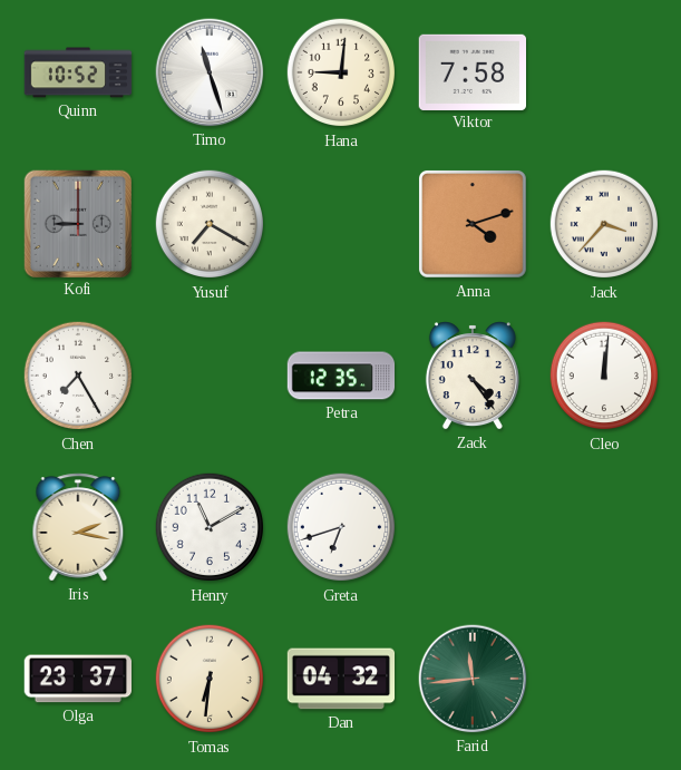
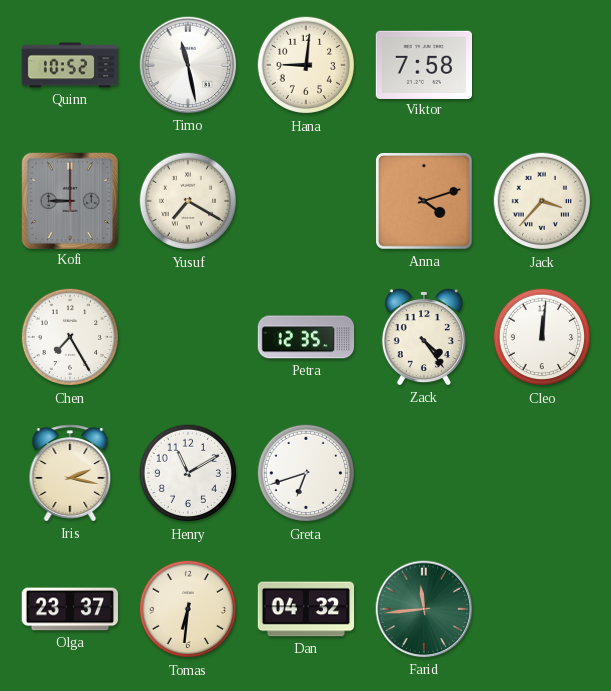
Timo: 11:27 -> 11:28 (188, 65)
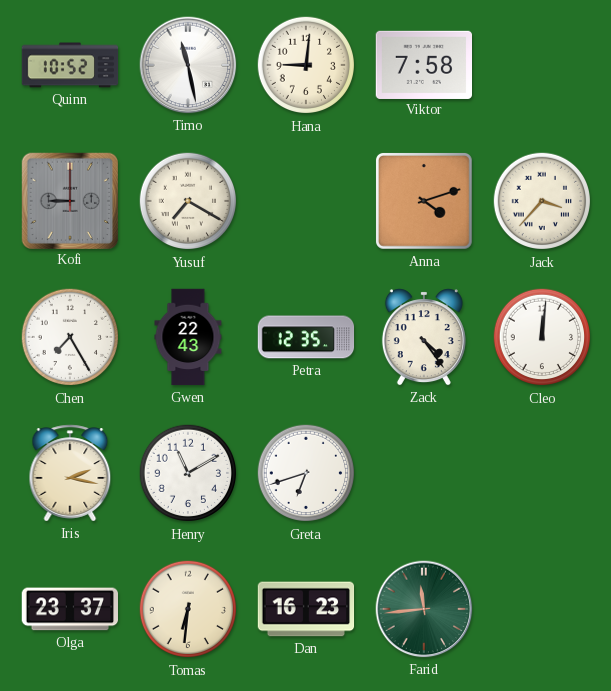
Gwen: none -> 22:43 (188, 337)
Dan: 04:32 -> 16:23 (306, 609)
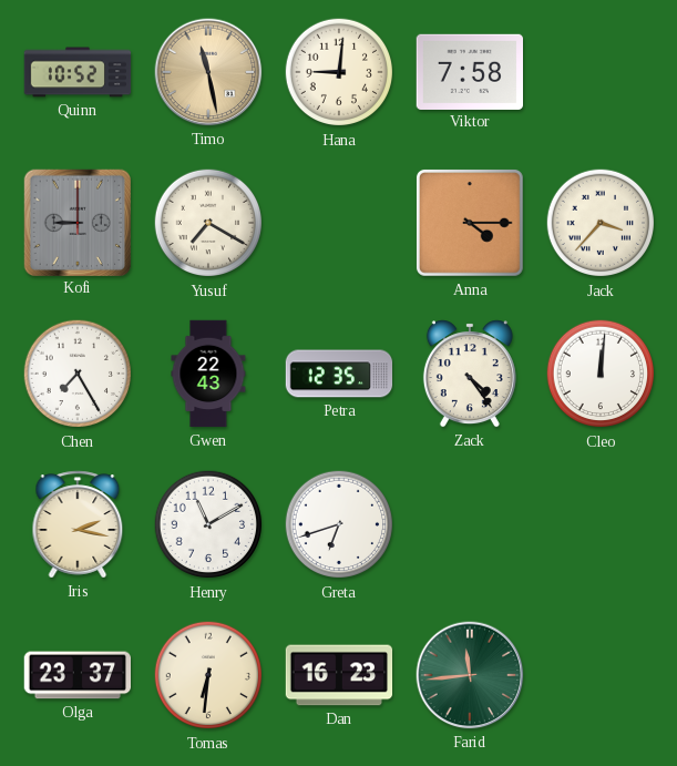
Timo dial: white -> champagne (208, 72)
Anna: 4:12 -> 4:15 (470, 223)
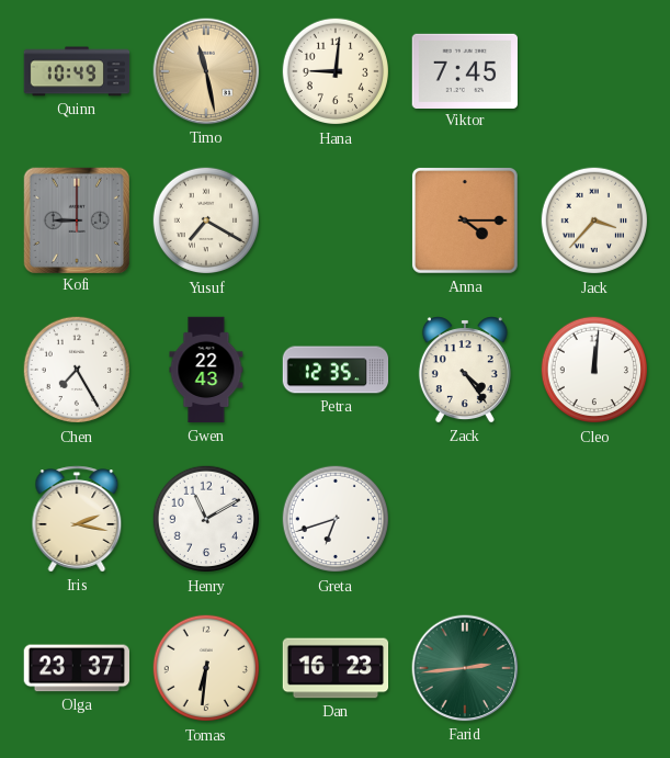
Quinn: 10:52 -> 10:49 (77, 71)
Viktor: 7:58 -> 7:45 (464, 70)
Farid: 11:44 -> 2:44 (465, 668)
